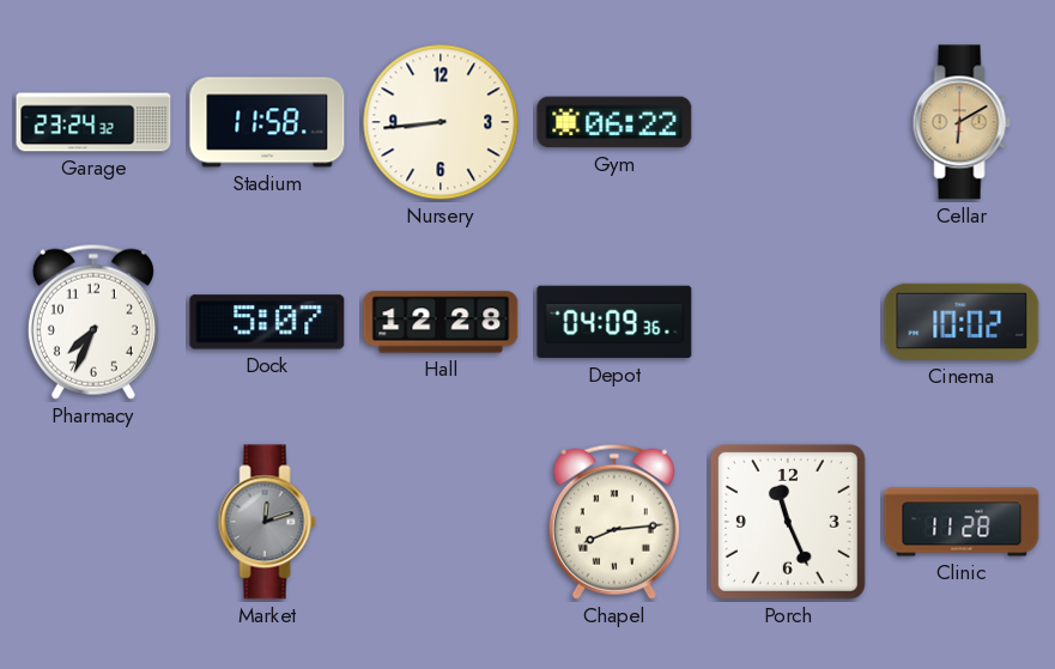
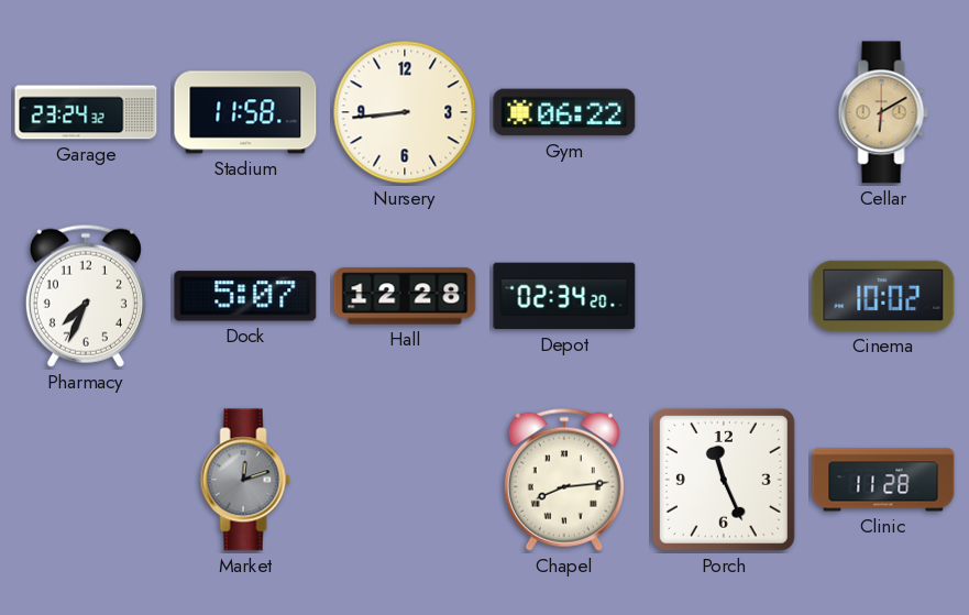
Depot: 04:09 -> 02:34 (564, 296)
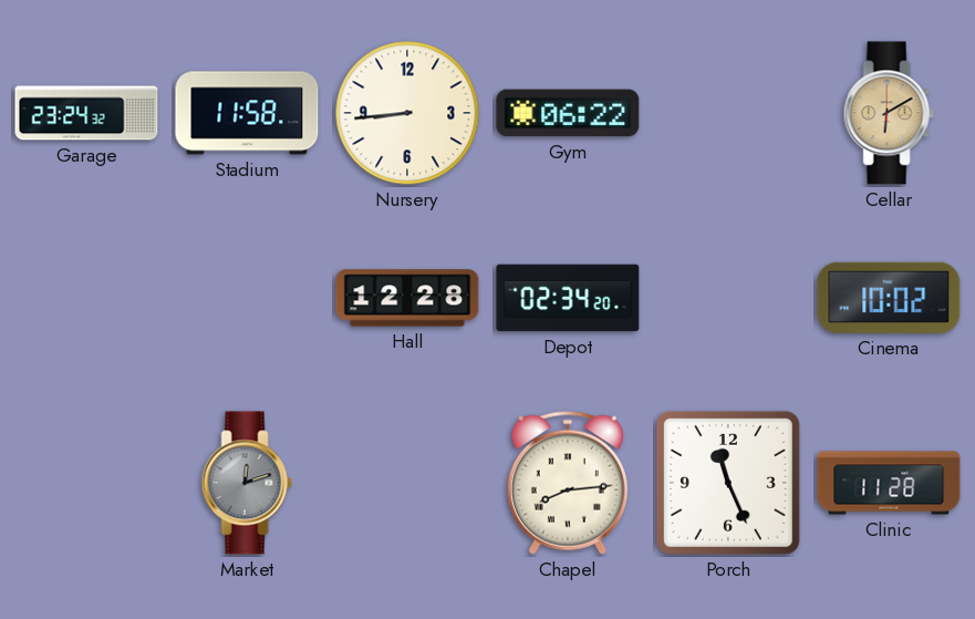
Pharmacy: 7:34 -> none (86, 296)
Dock: 5:07 -> none (245, 296)
